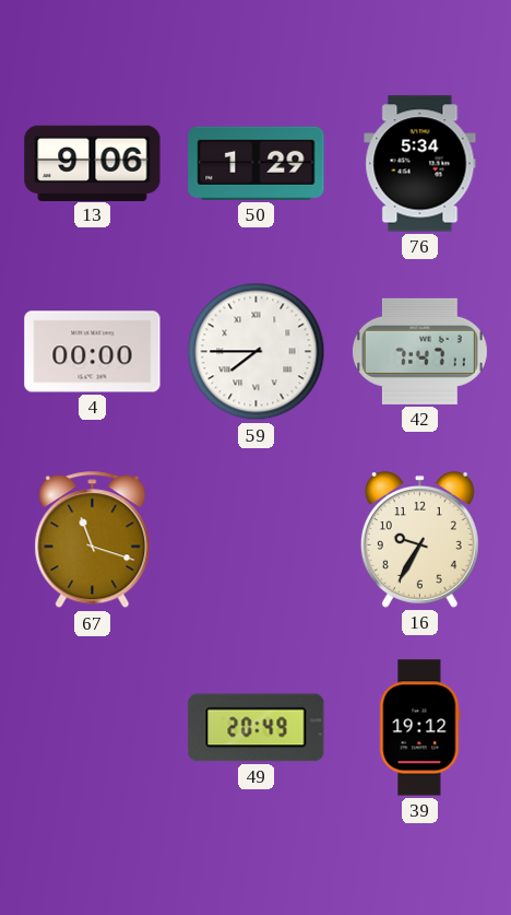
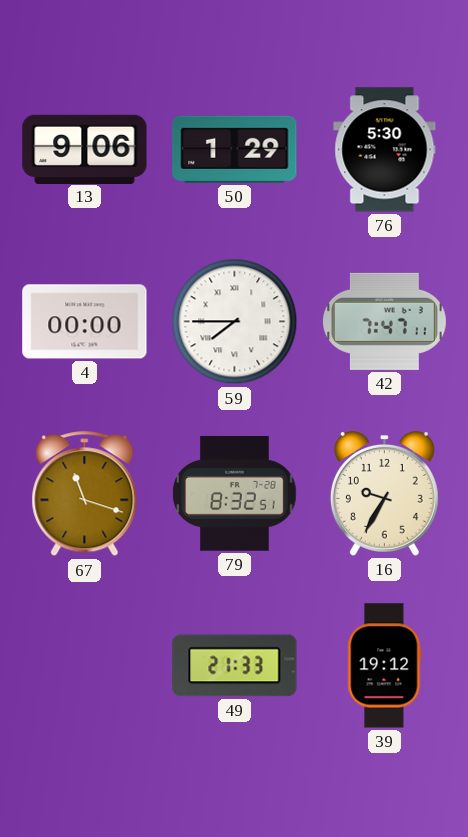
76: 5:34 -> 5:30 (385, 150)
79: none -> 8:32 (235, 494)
49: 20:49 -> 21:33 (235, 666)
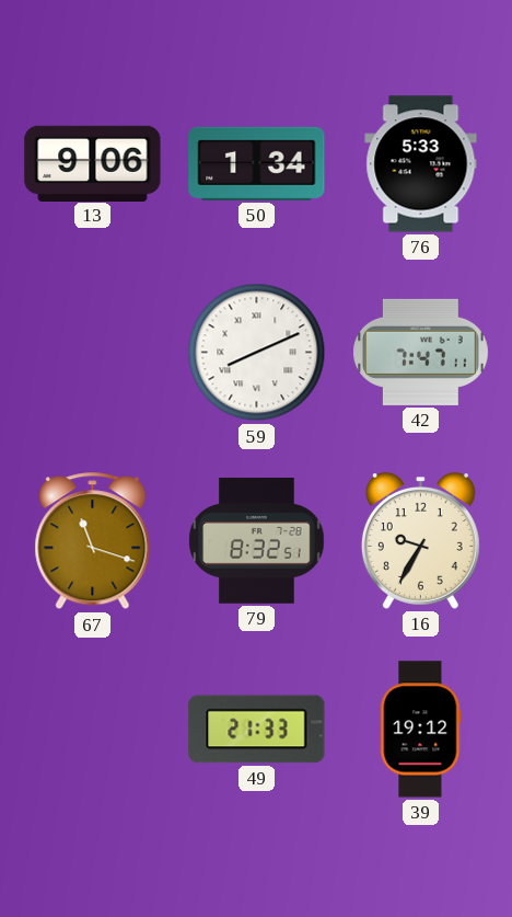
50: 1:29 -> 1:34 (257, 163)
76: 5:30 -> 5:33 (421, 164)
4: 00:00 -> none (85, 322)
59: 7:45 -> 8:11 (257, 353)
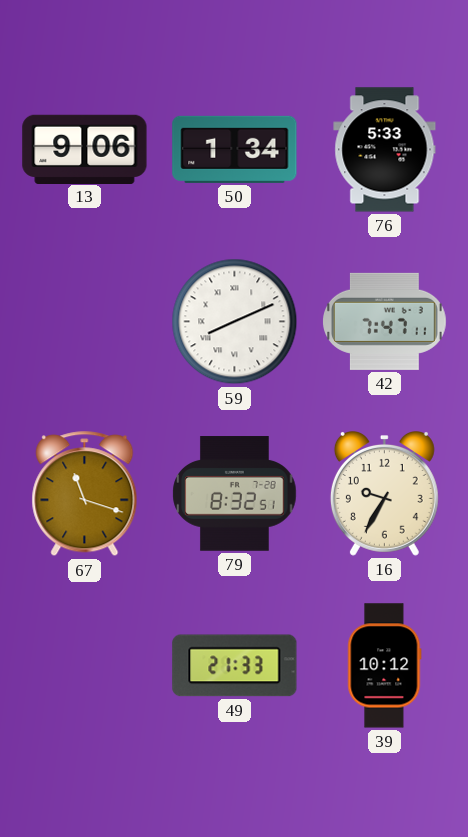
39: 19:12 -> 10:12 (385, 666)
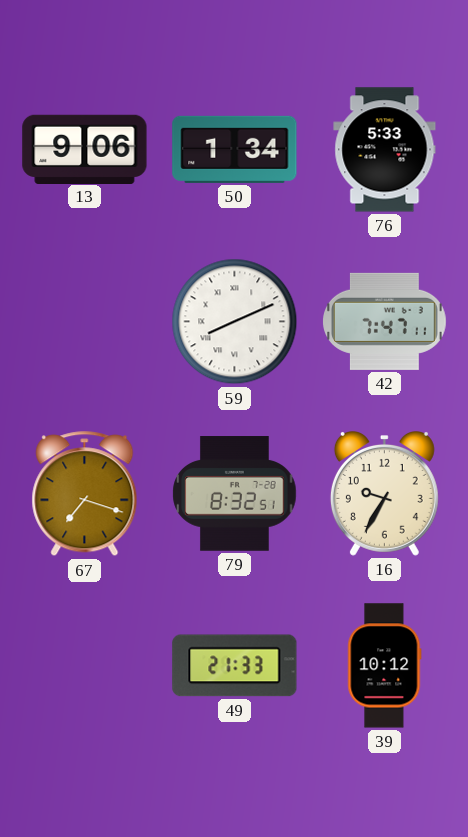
67: 11:18 -> 7:18 (85, 494)
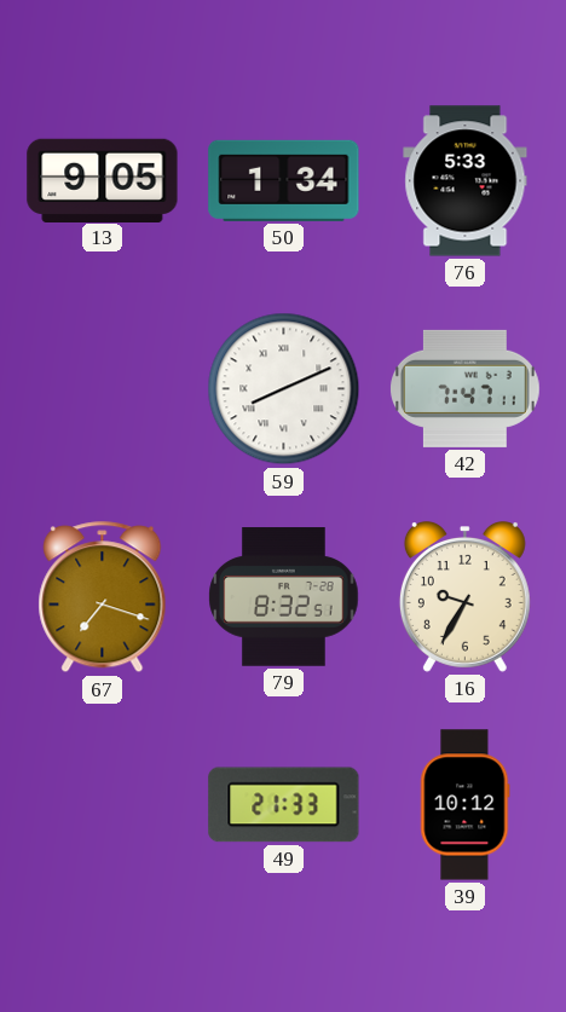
13: 9:06 -> 9:05 (103, 180)
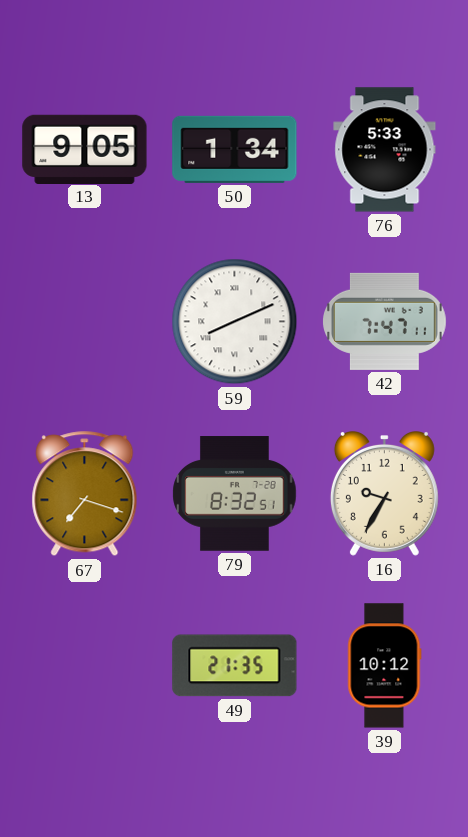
49: 21:33 -> 21:35 (235, 666)
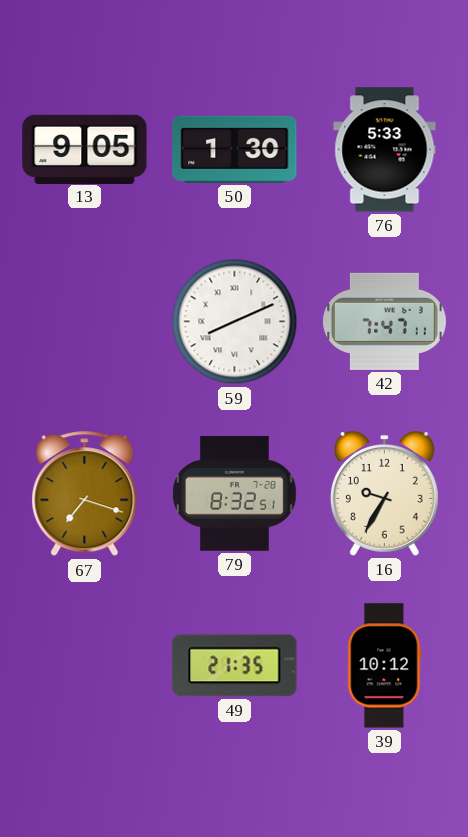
50: 1:34 -> 1:30 (235, 149)
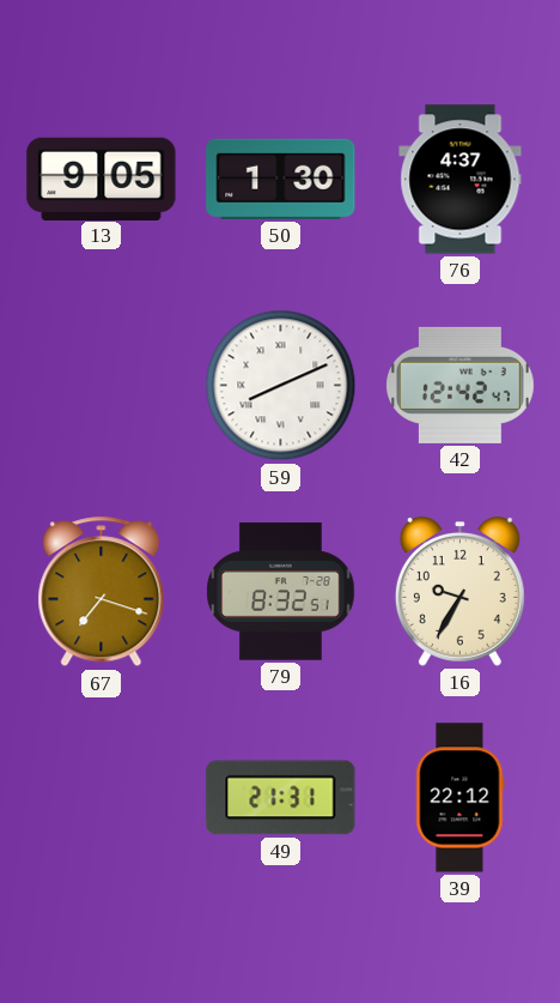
76: 5:33 -> 4:37 (461, 180)
42: 7:47 -> 12:42 (461, 385)
49: 21:35 -> 21:31 (281, 798)
39: 10:12 -> 22:12 (461, 798)
